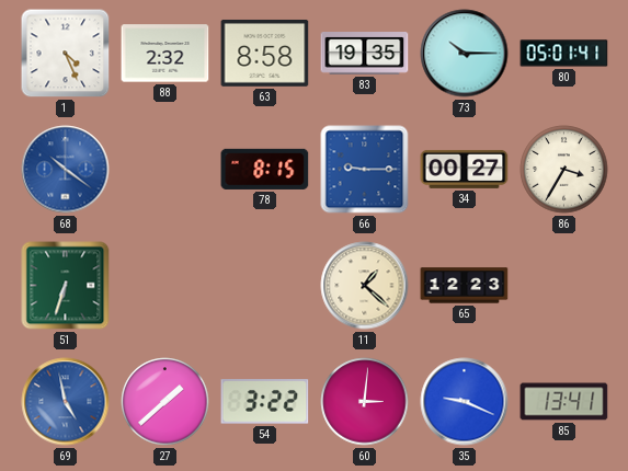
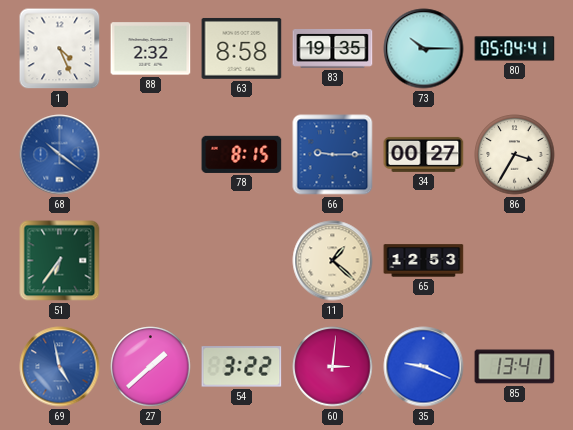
80: 05:01 -> 05:04 (515, 49)
51: 6:33 -> 6:36 (60, 261)
65: 12:23 -> 12:53 (424, 261)
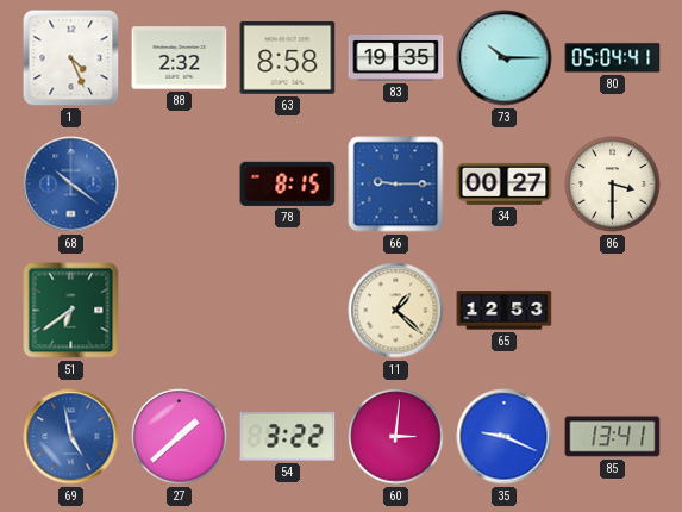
86: 3:35 -> 3:30 (613, 185)
51: 6:36 -> 6:39 (71, 311)
